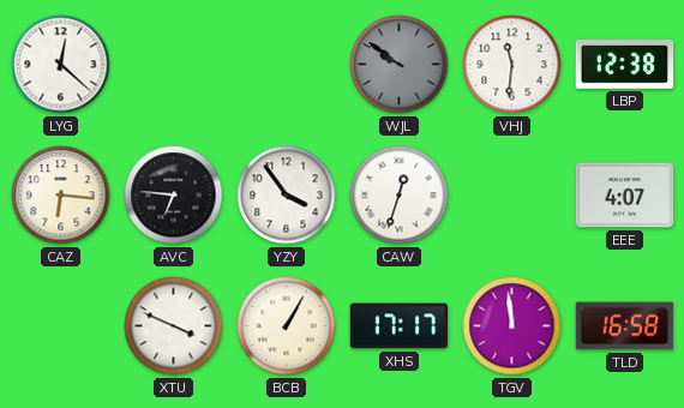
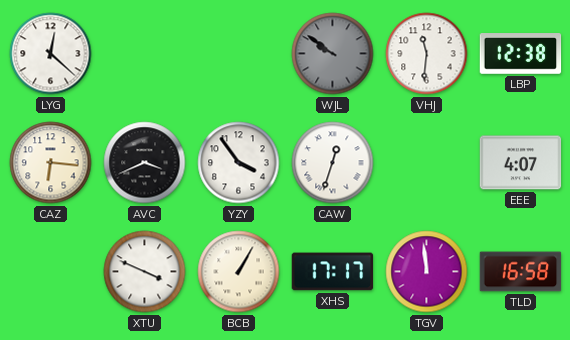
AVC: 6:46 -> 3:41 (145, 163)
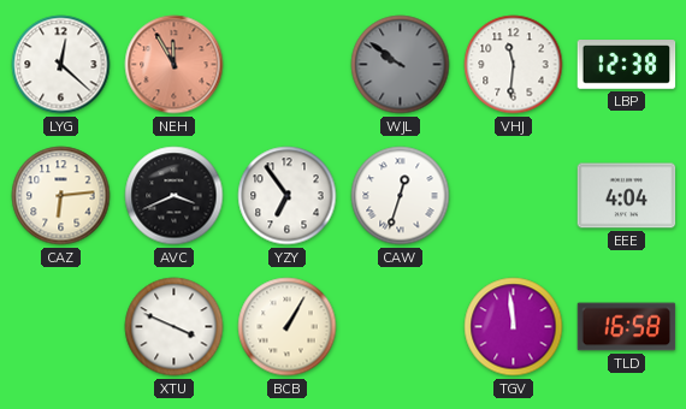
NEH: none -> 11:55 (175, 65)
CAZ: 6:16 -> 6:14 (61, 196)
YZY: 3:54 -> 6:54 (288, 196)
EEE: 4:07 -> 4:04 (627, 196)
XHS: 17:17 -> none (333, 272)
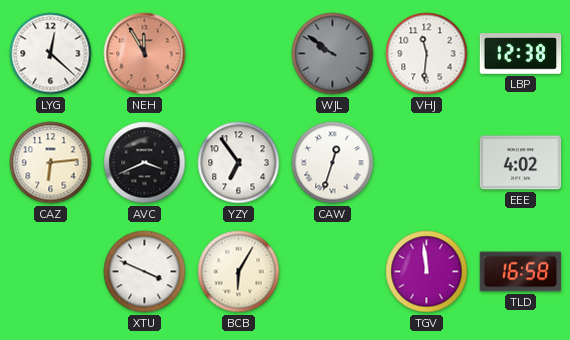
EEE: 4:04 -> 4:02 (521, 163)
BCB: 1:05 -> 6:05 (239, 272)
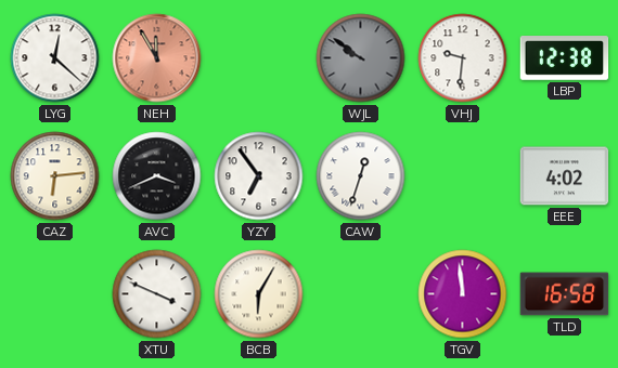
VHJ: 11:31 -> 9:31 (463, 58)
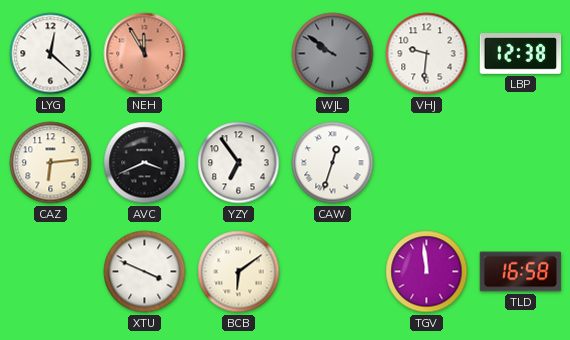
EEE: 4:02 -> none (565, 176)
BCB: 6:05 -> 6:09 (239, 272)
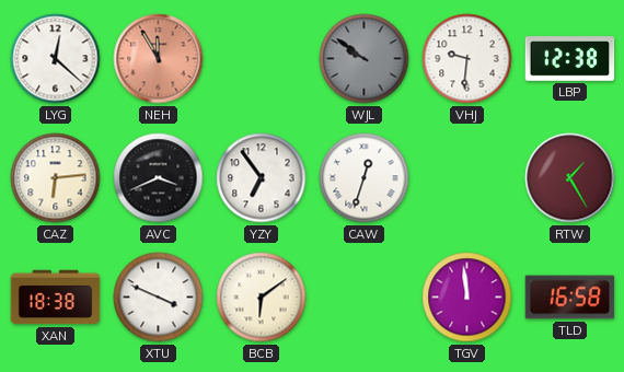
RTW: none -> 1:25 (570, 178)
XAN: none -> 18:38 (56, 298)
